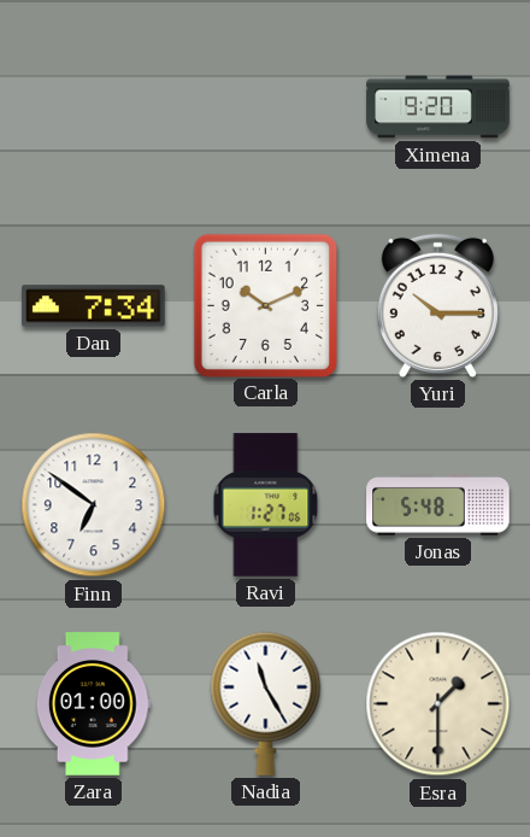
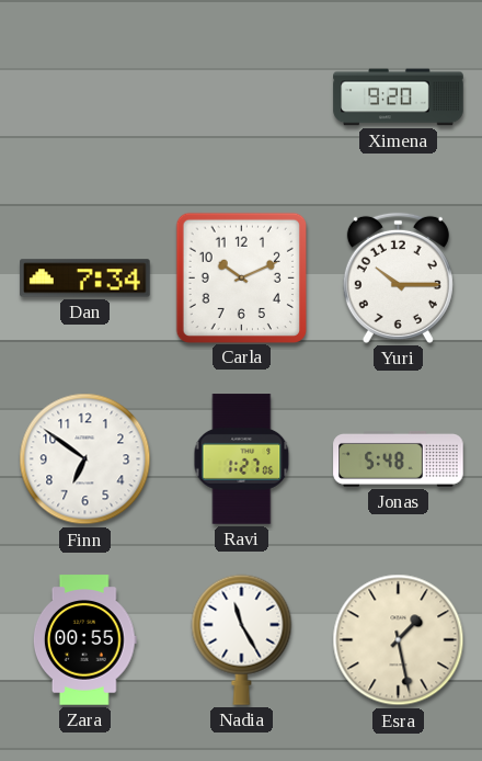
Zara: 01:00 -> 00:55 (84, 640)
Esra: 1:30 -> 1:28 (399, 640)
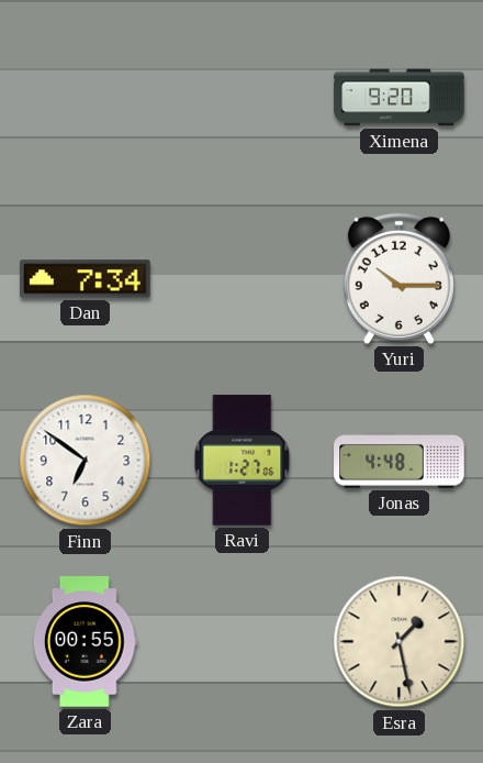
Carla: 10:11 -> none (241, 277)
Jonas: 5:48 -> 4:48 (400, 460)
Nadia: 11:25 -> none (242, 639)
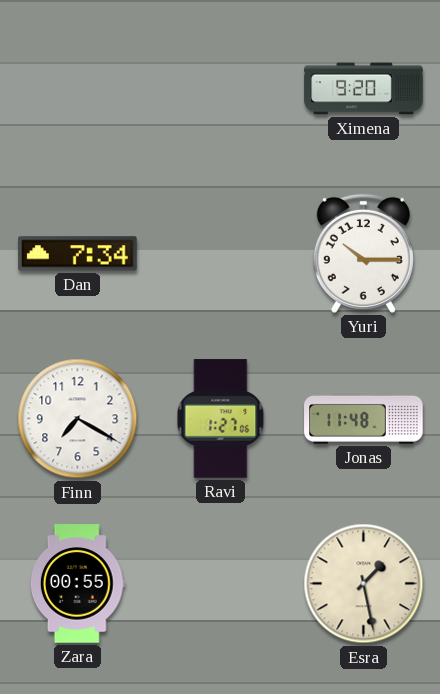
Finn: 6:51 -> 7:20 (78, 419)
Jonas: 4:48 -> 11:48 (364, 418)
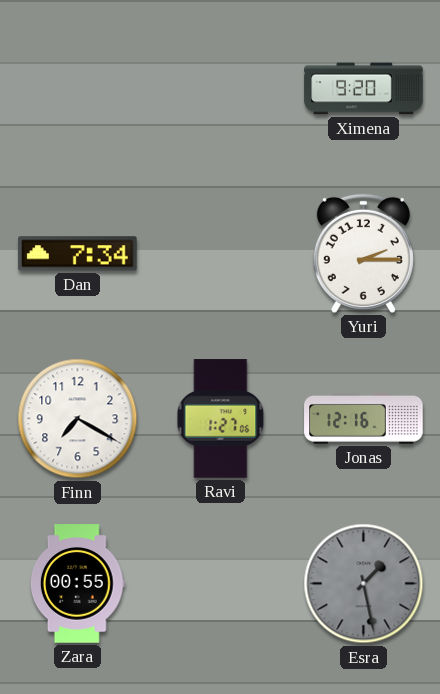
Yuri: 10:15 -> 2:15 (363, 253)
Jonas: 11:48 -> 12:16 (364, 418)
Esra dial: cream -> grey (364, 584)
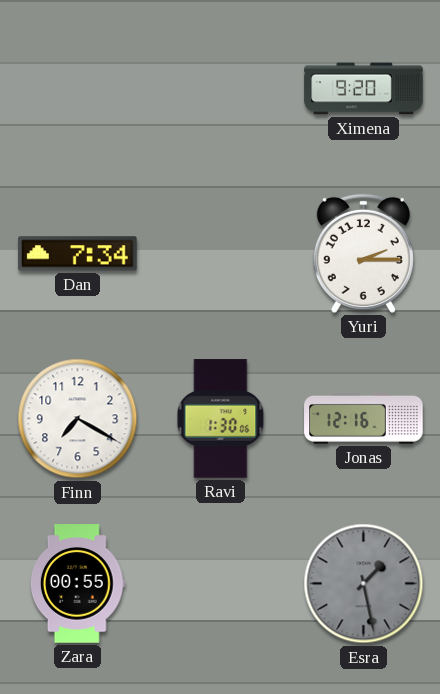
Ravi: 1:27 -> 1:30 (221, 419)
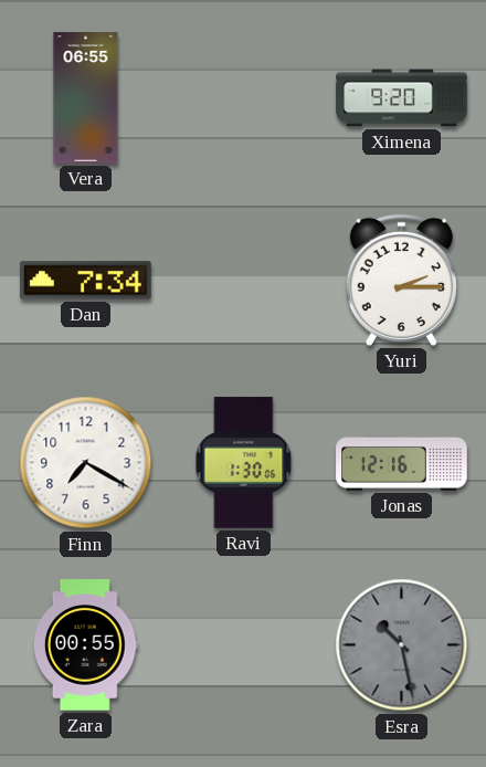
Vera: none -> 06:55 (86, 98)
Esra: 1:28 -> 10:28 (402, 645)
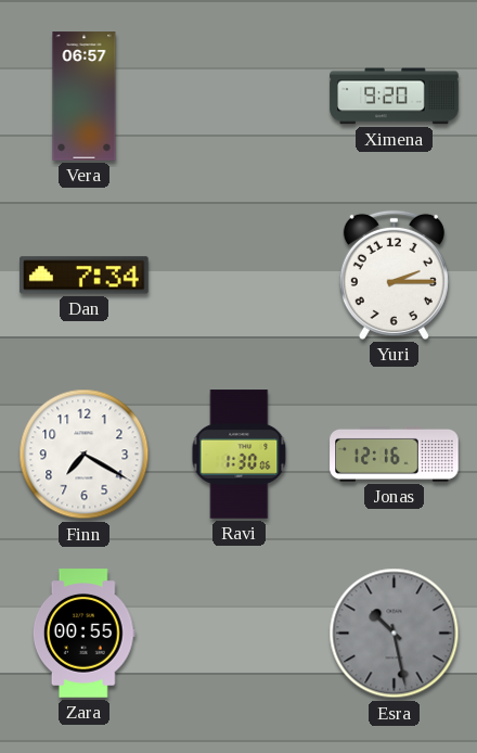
Vera: 06:55 -> 06:57 (85, 97)
